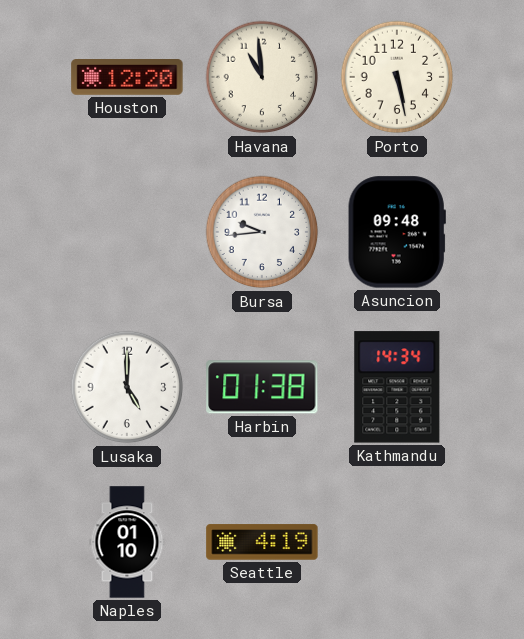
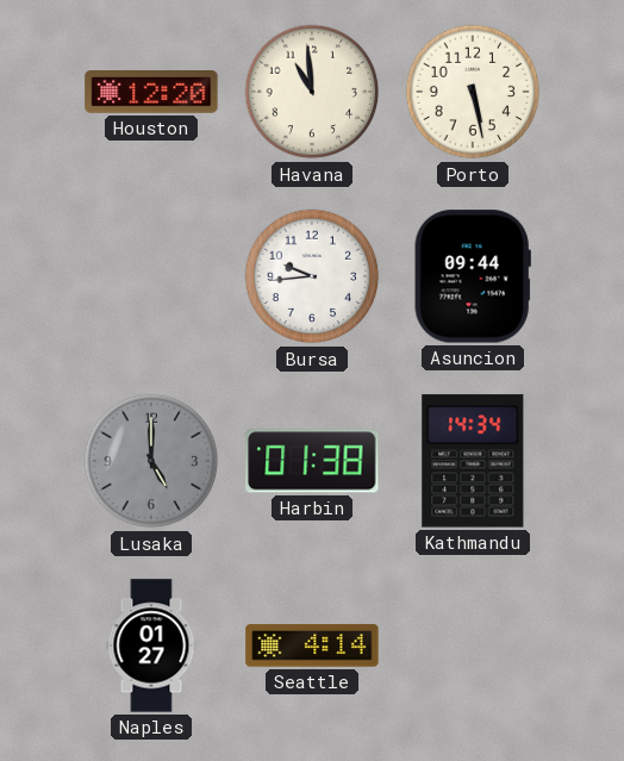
Asuncion: 09:48 -> 09:44 (473, 276)
Lusaka dial: white -> grey (151, 461)
Naples: 01:10 -> 01:27 (151, 645)
Seattle: 4:19 -> 4:14 (312, 645)
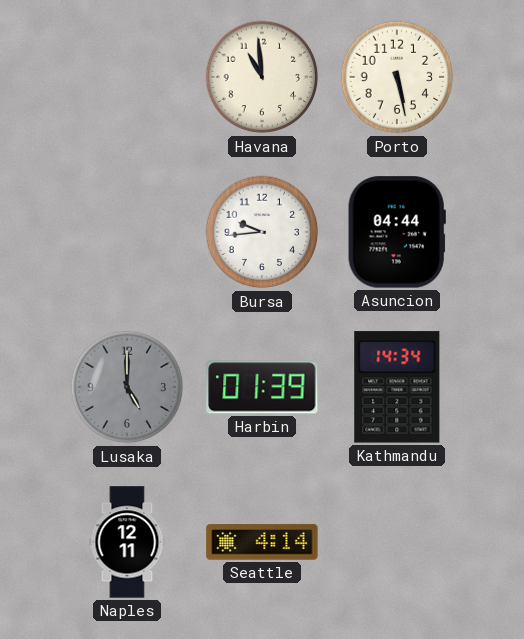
Houston: 12:20 -> none (151, 93)
Asuncion: 09:44 -> 04:44 (397, 232)
Harbin: 01:38 -> 01:39 (262, 387)
Naples: 01:27 -> 12:11 (127, 542)
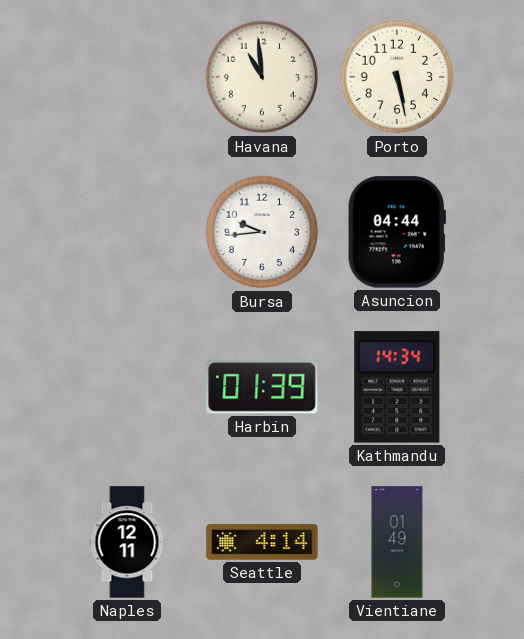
Lusaka: 5:00 -> none (127, 387)
Vientiane: none -> 01:49 (397, 542)
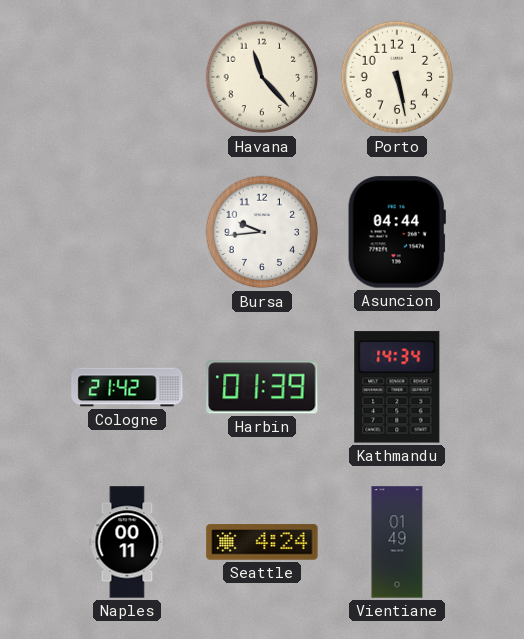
Havana: 10:59 -> 11:23 (262, 77)
Cologne: none -> 21:42 (127, 387)
Naples: 12:11 -> 00:11 (127, 542)
Seattle: 4:14 -> 4:24 (262, 542)
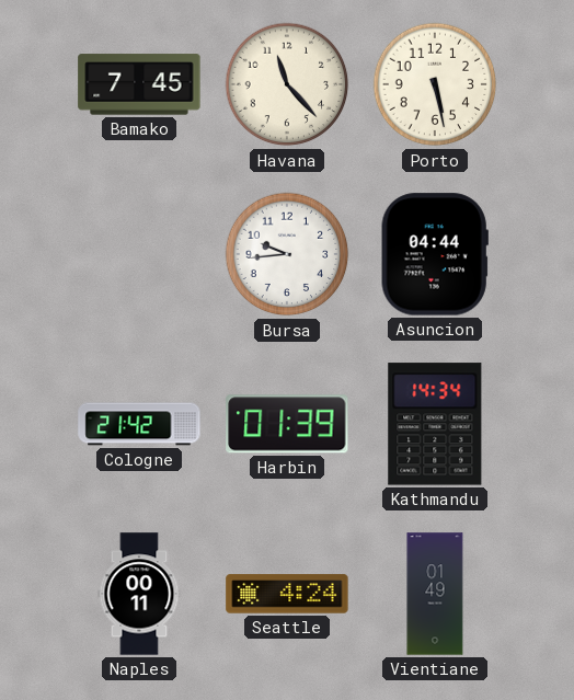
Bamako: none -> 7:45 (139, 84)
